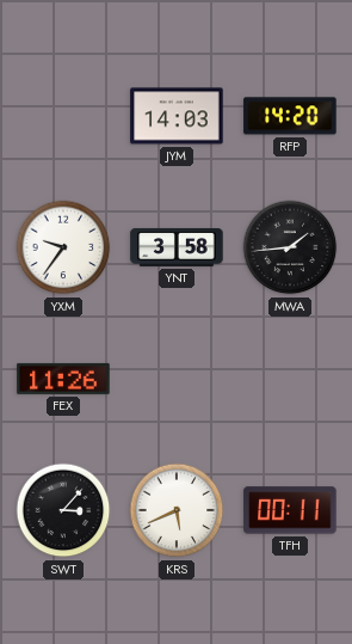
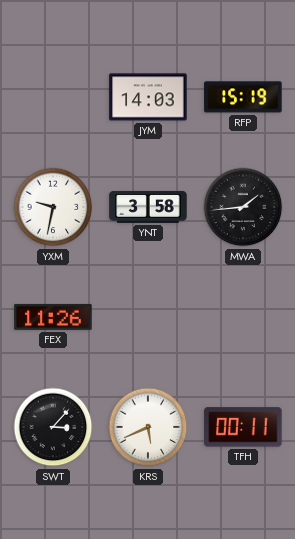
RFP: 14:20 -> 15:19 (243, 97)
YXM: 9:36 -> 9:32 (53, 207)
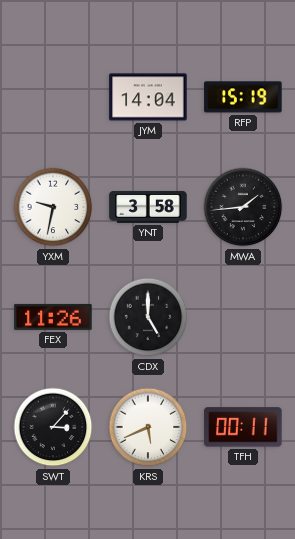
JYM: 14:03 -> 14:04 (148, 97)
CDX: none -> 5:00 (148, 317)
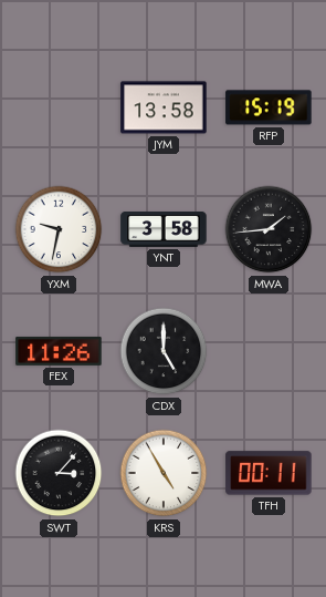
JYM: 14:04 -> 13:58 (164, 107)
KRS: 5:41 -> 4:55 (164, 473)
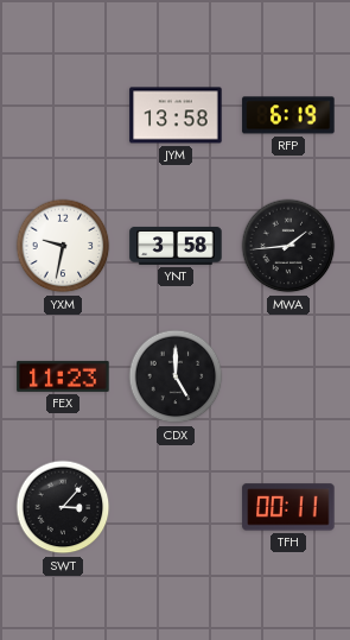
RFP: 15:19 -> 6:19 (288, 115)
FEX: 11:26 -> 11:23 (63, 376)
KRS: 4:55 -> none (164, 473)
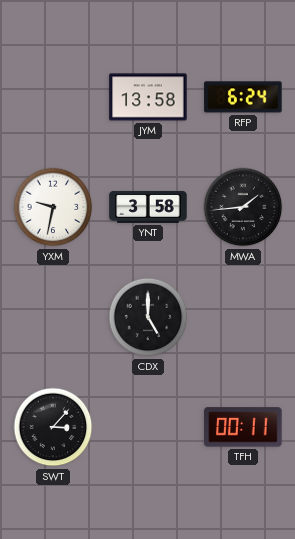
RFP: 6:19 -> 6:24 (243, 97)
FEX: 11:23 -> none (63, 376)
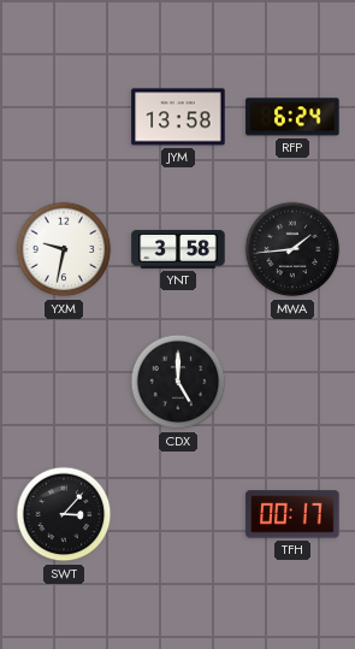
TFH: 00:11 -> 00:17 (292, 514)
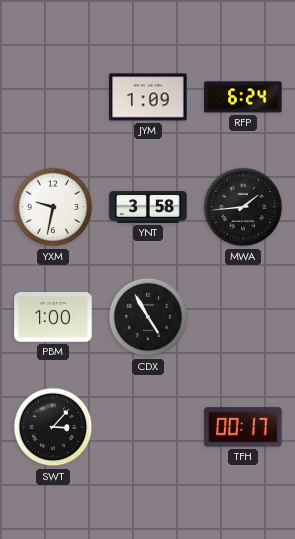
JYM: 13:58 -> 1:09 (148, 97)
PBM: none -> 1:00 (53, 317)
CDX: 5:00 -> 4:55 (148, 317)
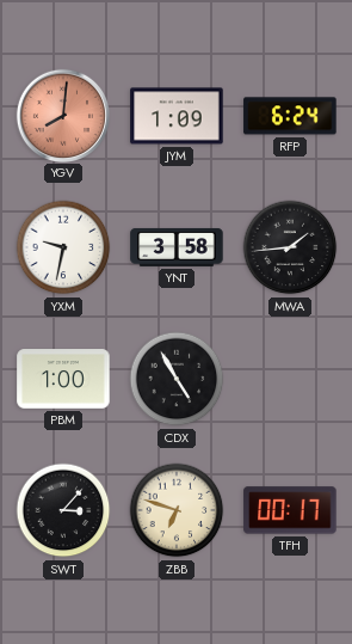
YGV: none -> 8:01 (62, 115)
ZBB: none -> 6:48 (177, 510)
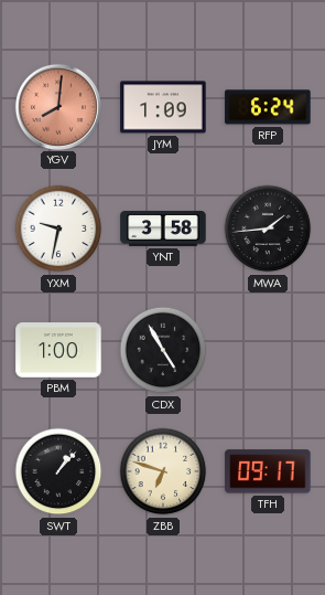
SWT: 3:07 -> 1:07 (58, 471)
TFH: 00:17 -> 09:17 (268, 471)
